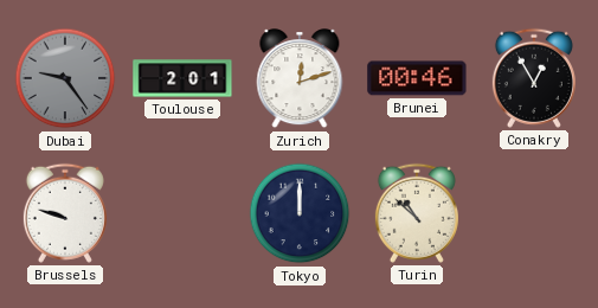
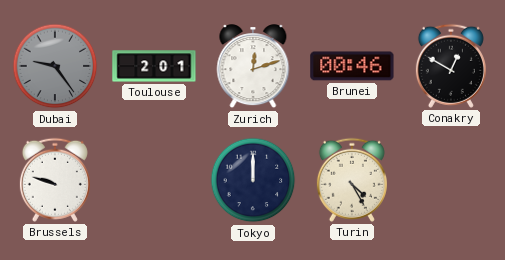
Conakry: 12:55 -> 12:50 (451, 66)
Turin: 10:52 -> 4:25 (352, 180)
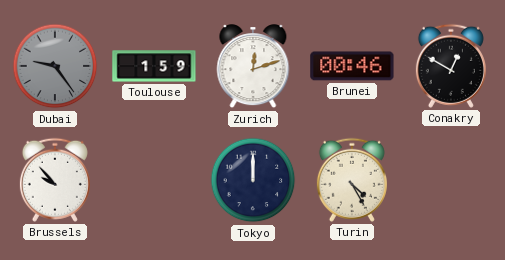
Toulouse: 2:01 -> 1:59 (154, 66)
Brussels: 9:48 -> 9:53 (55, 180)
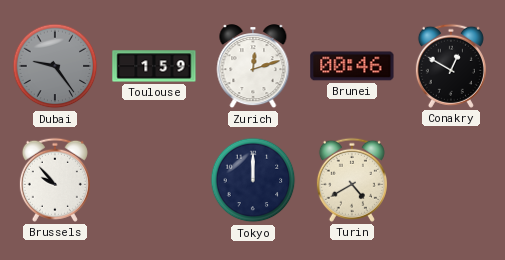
Turin: 4:25 -> 4:40 (352, 180)
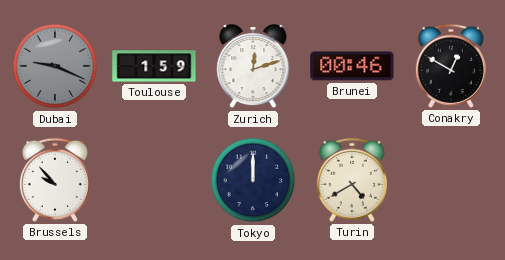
Dubai: 9:24 -> 9:19 (55, 66)
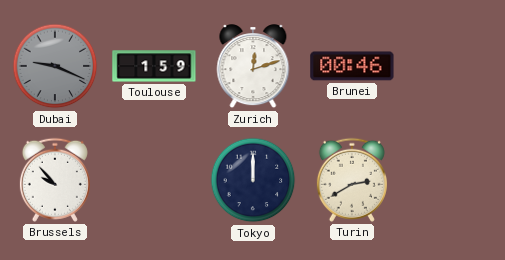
Conakry: 12:50 -> none (451, 66)
Turin: 4:40 -> 2:40 (352, 180)
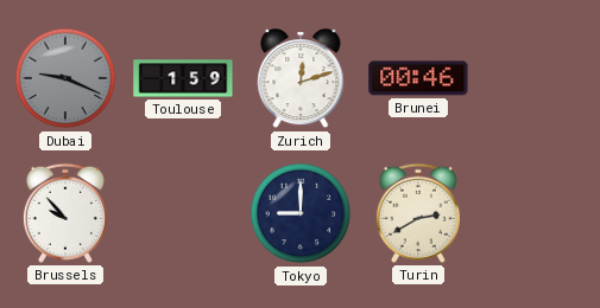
Tokyo: 12:00 -> 9:00 (301, 213)
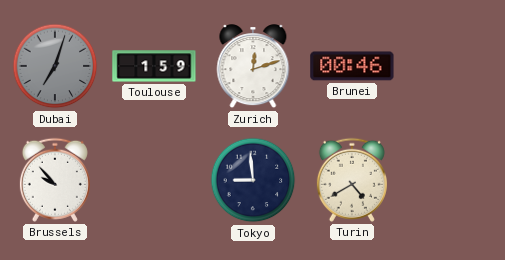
Dubai: 9:19 -> 7:03 (55, 66)
Tokyo: 9:00 -> 8:59 (253, 180)
Turin: 2:40 -> 4:40 (352, 180)
